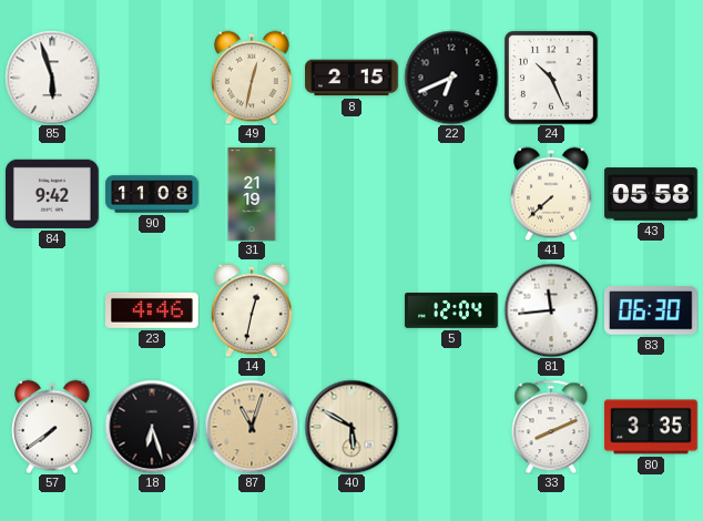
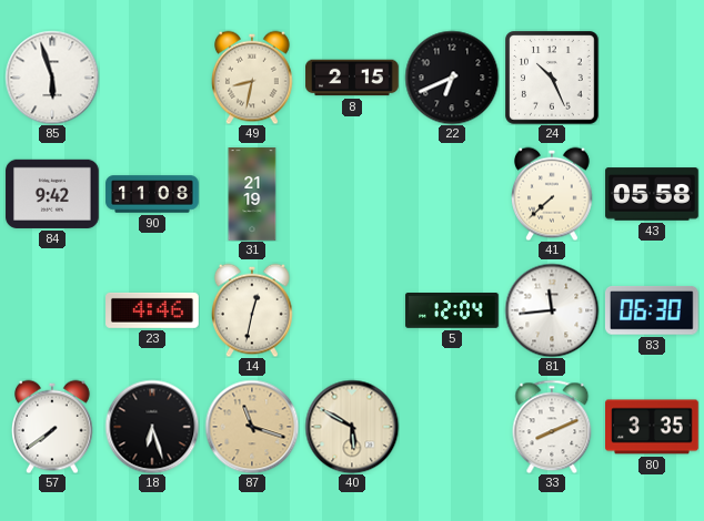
49: 12:32 -> 8:32 (253, 78)
87: 11:03 -> 11:18 (252, 427)
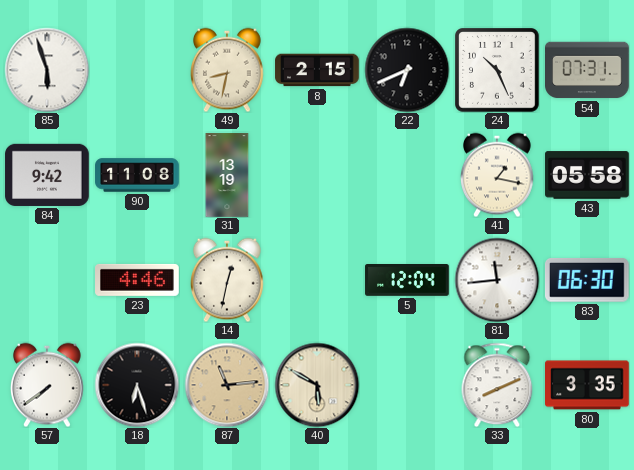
54: none -> 07:31 (587, 70)
31: 21:19 -> 13:19 (227, 175)
41: 7:38 -> 1:17 (498, 175)
87: 11:18 -> 11:14 (227, 385)
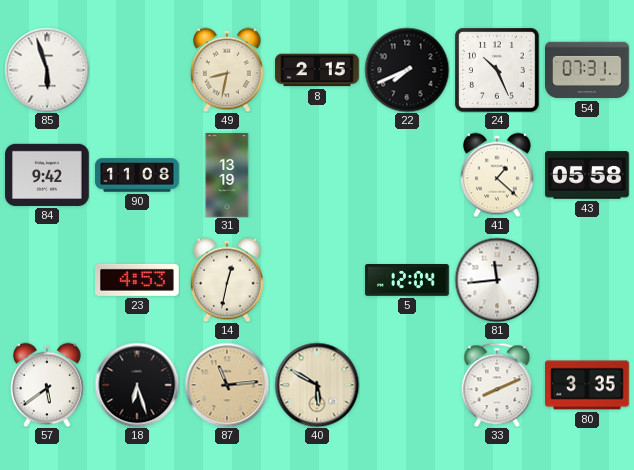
22: 6:41 -> 7:41 (407, 70)
41: 1:17 -> 1:22 (498, 175)
23: 4:46 -> 4:53 (138, 280)
83: 06:30 -> none (587, 281)
57: 7:39 -> 5:39 (48, 385)
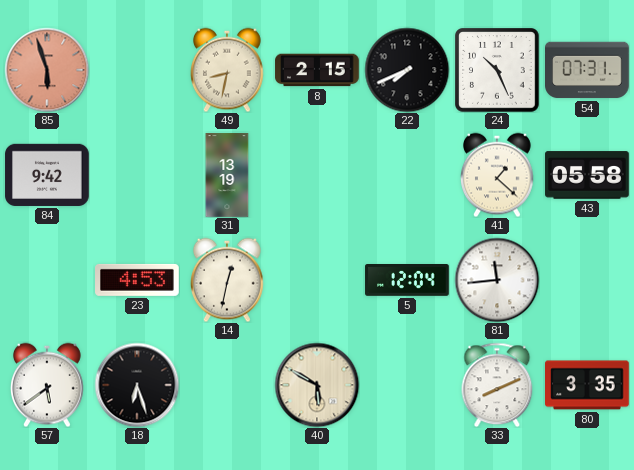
85 dial: white -> salmon (47, 70)
90: 11:08 -> none (137, 175)
87: 11:14 -> none (227, 385)
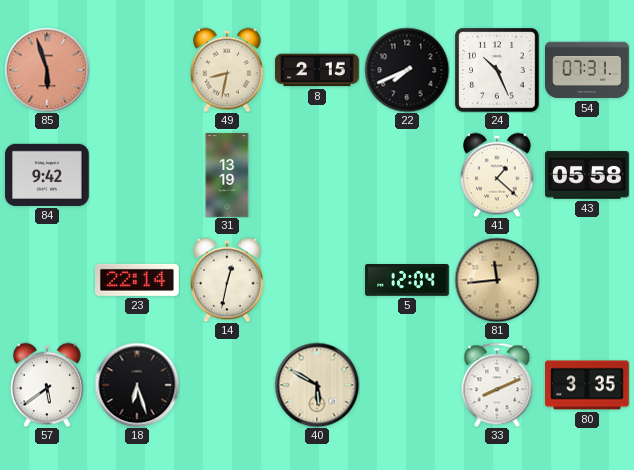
23: 4:53 -> 22:14 (138, 280)
81 dial: white -> champagne (497, 280)
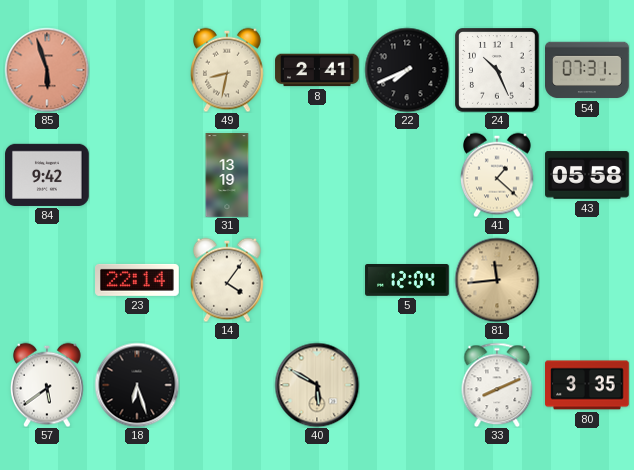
8: 2:15 -> 2:41 (317, 70)
14: 12:32 -> 4:06 (228, 280)
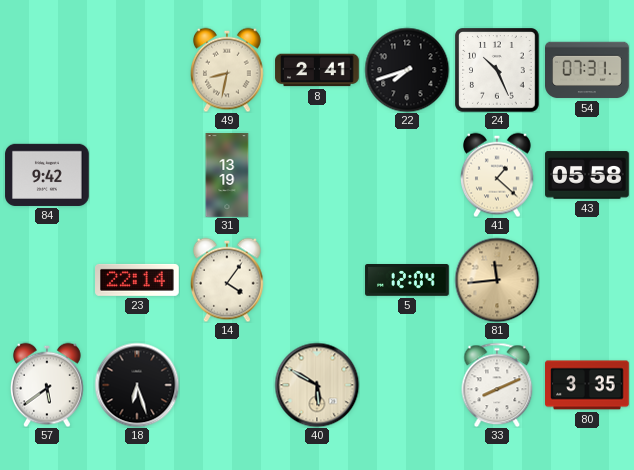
85: 5:57 -> none (47, 70)
22: 7:41 -> 7:42 (407, 70)
